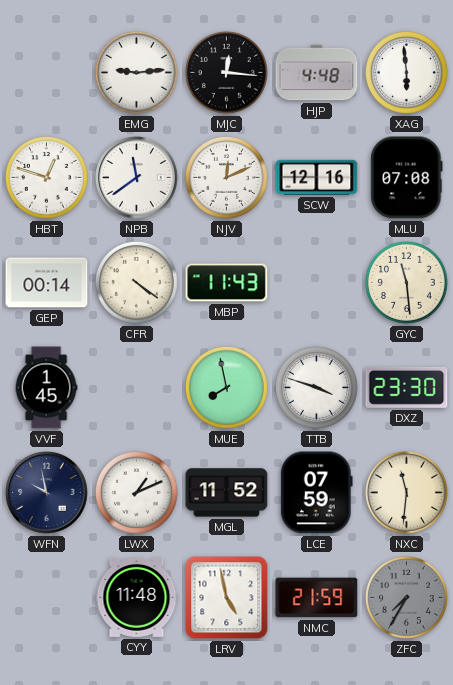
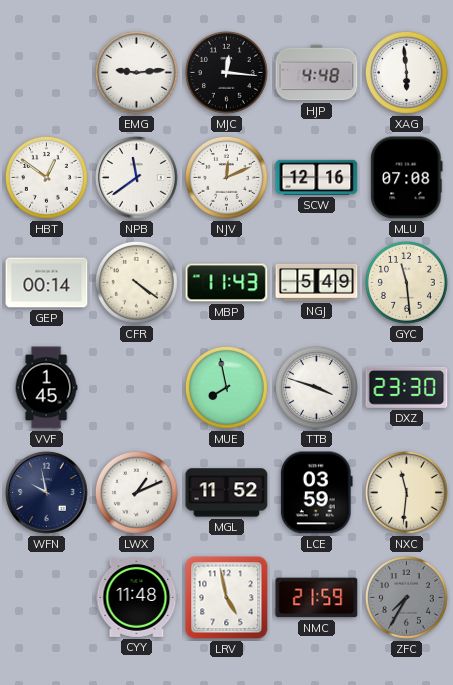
HBT: 12:48 -> 12:51 (46, 177)
NGJ: none -> 5:49 (317, 282)
LCE: 07:59 -> 03:59 (316, 493)
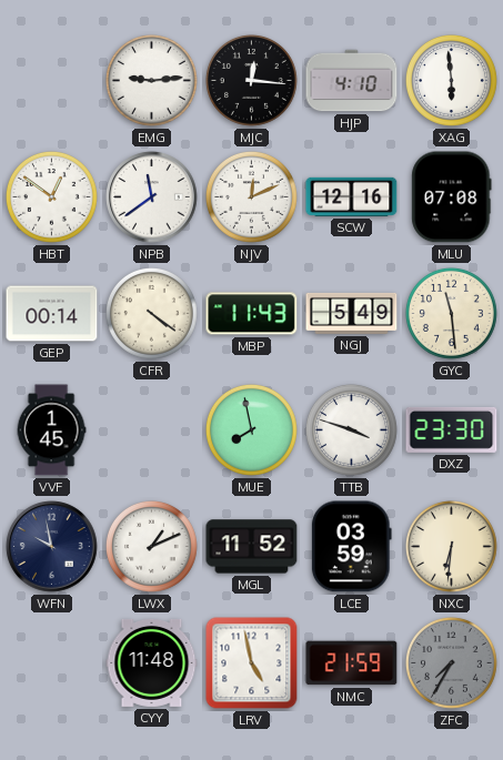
HJP: 4:48 -> 4:10 (352, 81)
NXC: 11:31 -> 6:31 (451, 546)
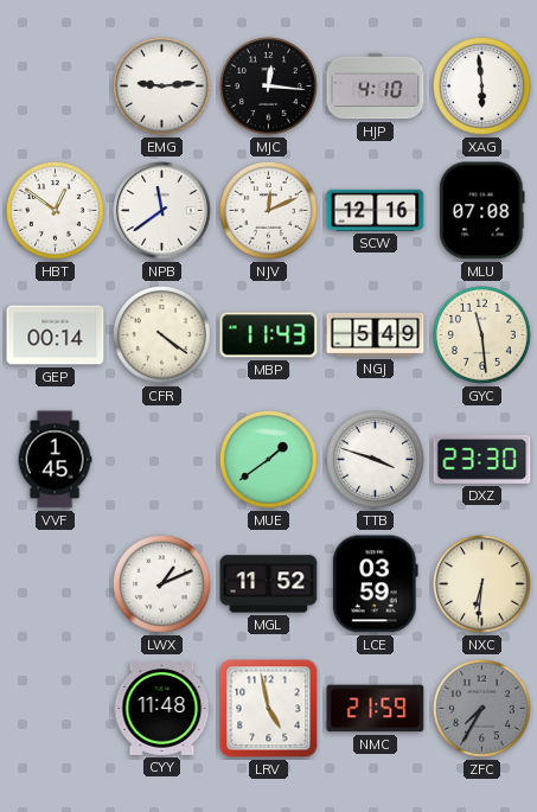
MUE: 7:58 -> 1:39 (268, 459)
WFN: 9:58 -> none (52, 547)
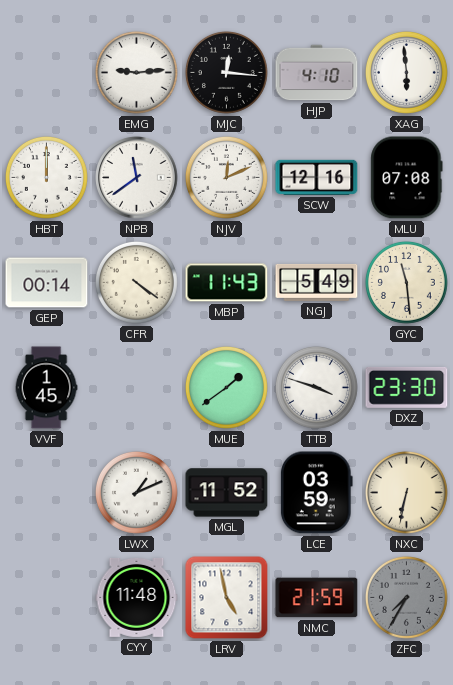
HBT: 12:51 -> 12:00 (46, 177)
NXC: 6:31 -> 6:32 (406, 492)
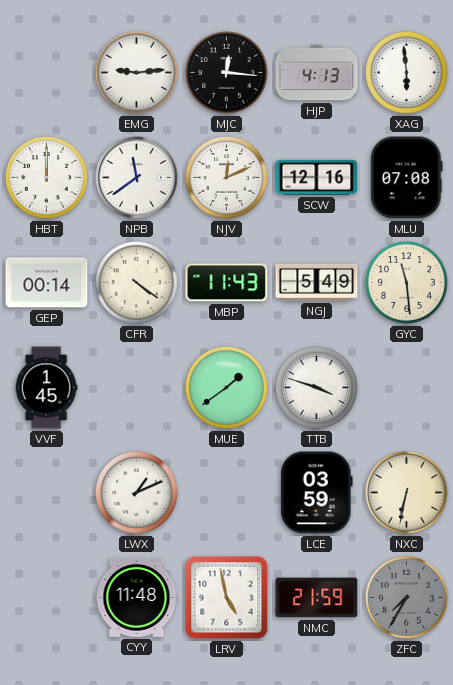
HJP: 4:10 -> 4:13 (317, 73)
DXZ: 23:30 -> none (407, 387)
MGL: 11:52 -> none (227, 493)
